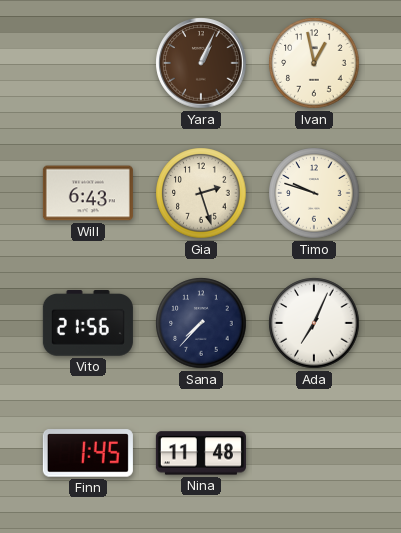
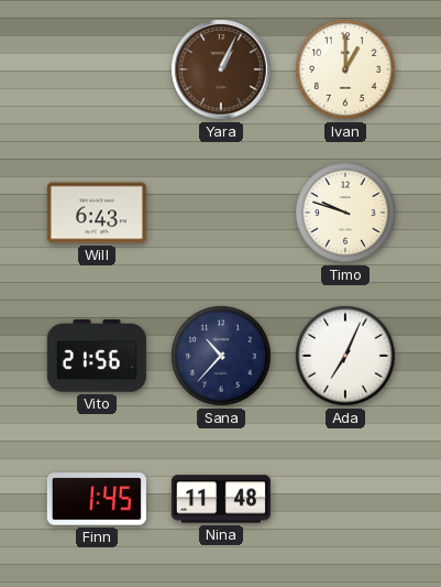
Ivan: 12:58 -> 1:00 (345, 69)
Gia: 2:27 -> none (201, 193)
Sana: 7:37 -> 10:37 (221, 356)
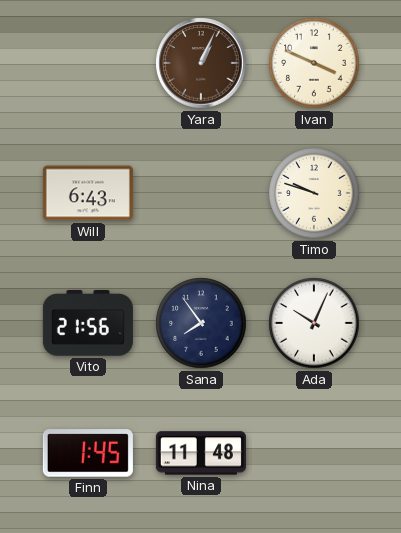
Ivan: 1:00 -> 3:49 (314, 63)
Sana: 10:37 -> 7:54 (201, 323)
Ada: 7:04 -> 10:04 (314, 323)
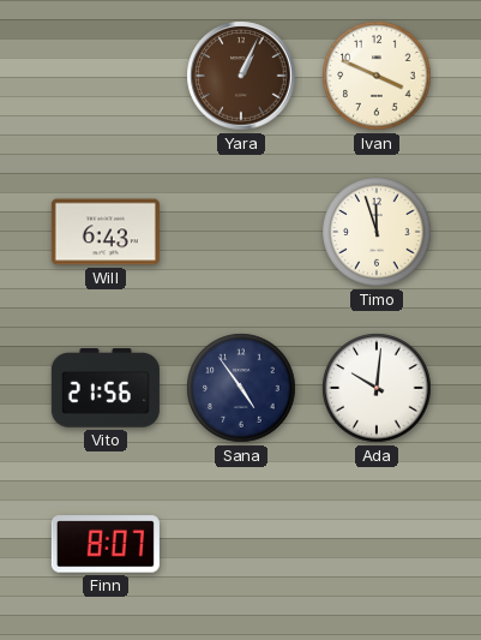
Timo: 9:48 -> 11:57 (377, 232)
Sana: 7:54 -> 4:54 (241, 388)
Ada: 10:04 -> 10:01 (377, 388)
Finn: 1:45 -> 8:07 (106, 544)
Nina: 11:48 -> none (201, 453)
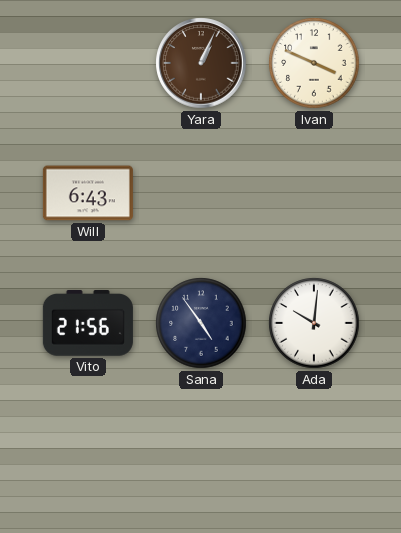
Timo: 11:57 -> none (377, 232)
Finn: 8:07 -> none (106, 544)
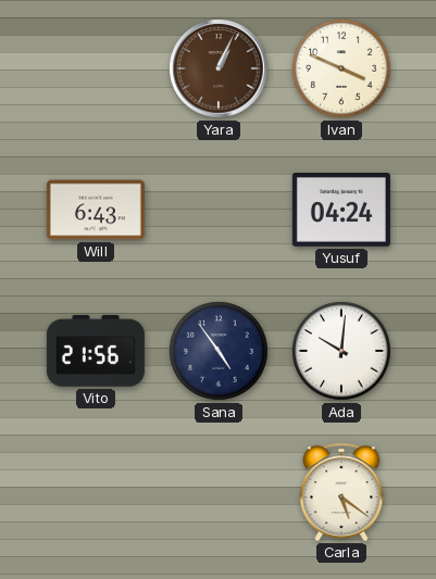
Yusuf: none -> 04:24 (341, 211)
Carla: none -> 5:21 (341, 492)
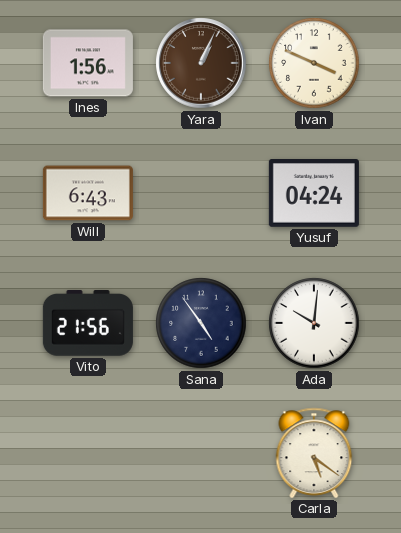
Ines: none -> 1:56 (88, 63)
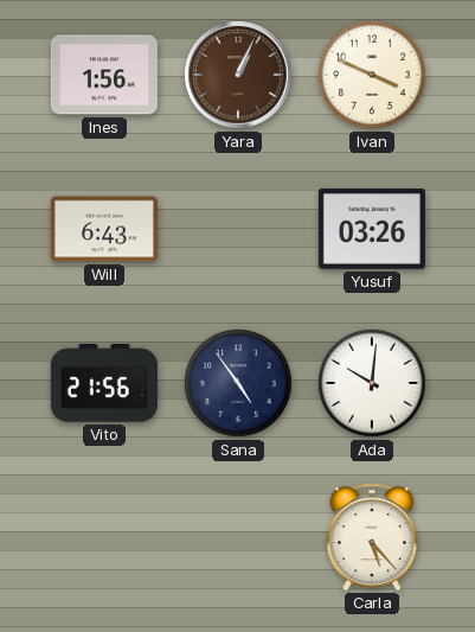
Yusuf: 04:24 -> 03:26 (372, 230)
Carla: 5:21 -> 5:23 (372, 537)
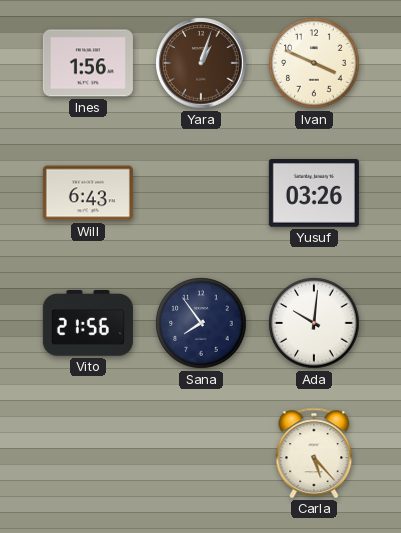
Yara: 1:04 -> 1:03 (201, 63)
Sana: 4:54 -> 7:54 (201, 323)
